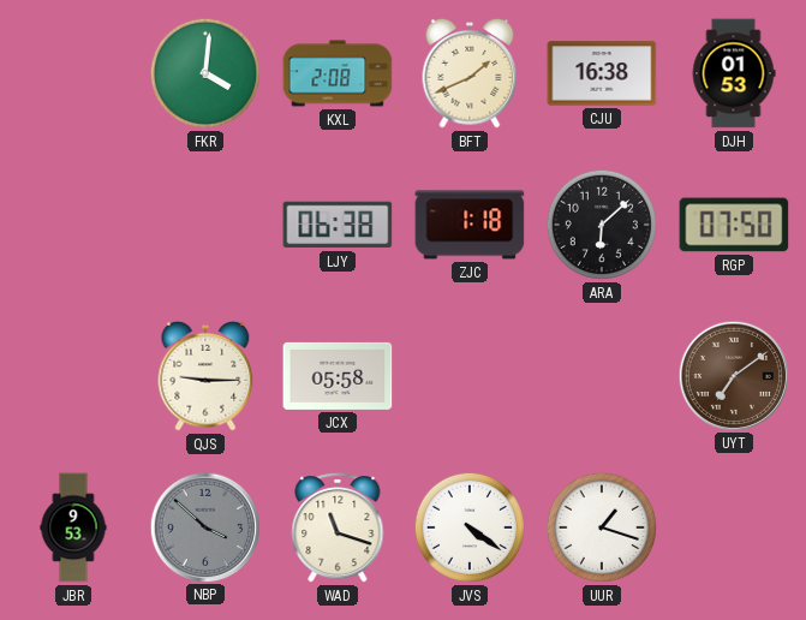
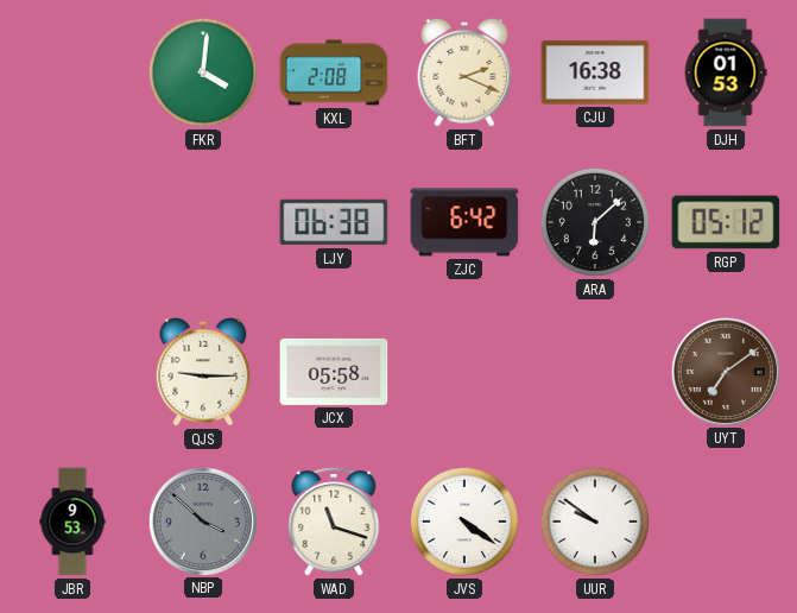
BFT: 1:41 -> 2:19 (464, 72)
ZJC: 1:18 -> 6:42 (464, 222)
RGP: 07:50 -> 05:12 (726, 222)
UUR: 1:18 -> 9:51 (595, 522)
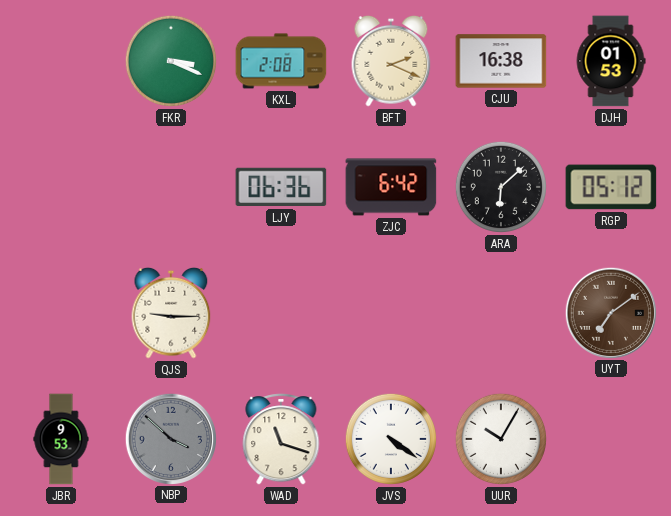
FKR: 4:01 -> 3:19 (171, 61)
LJY: 06:38 -> 06:36 (281, 187)
JCX: 05:58 -> none (334, 372)
UUR: 9:51 -> 10:05 (501, 439)
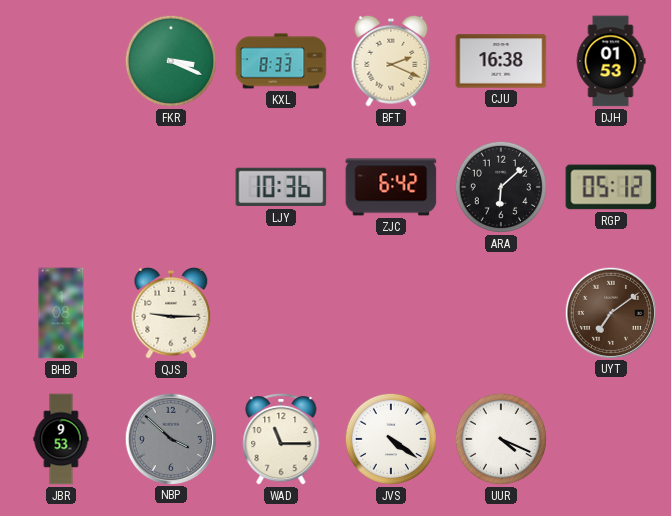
KXL: 2:08 -> 8:33 (281, 61)
LJY: 06:36 -> 10:36 (281, 187)
BHB: none -> 1:08 (61, 313)
WAD: 11:18 -> 11:15 (281, 439)
UUR: 10:05 -> 4:19 (501, 439)
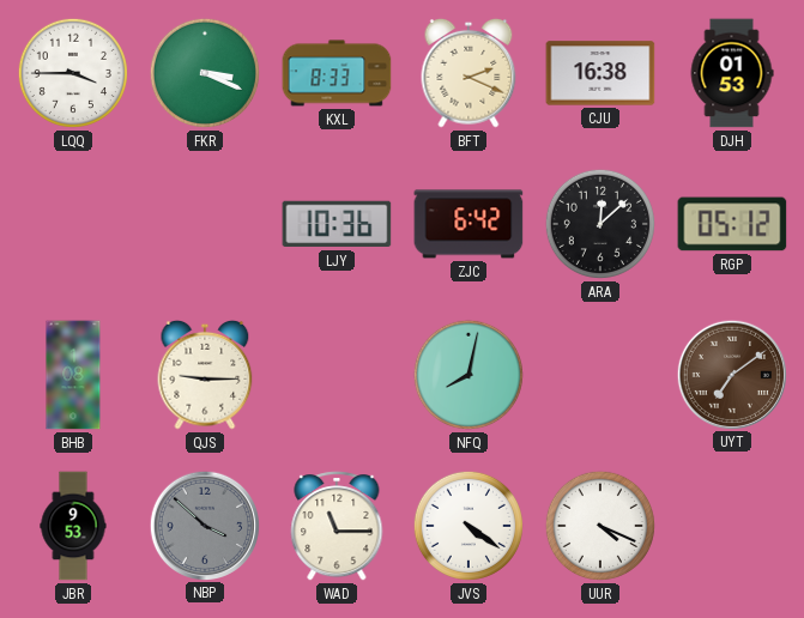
LQQ: none -> 3:45 (73, 73)
ARA: 6:08 -> 12:08 (600, 224)
NFQ: none -> 8:02 (469, 375)
